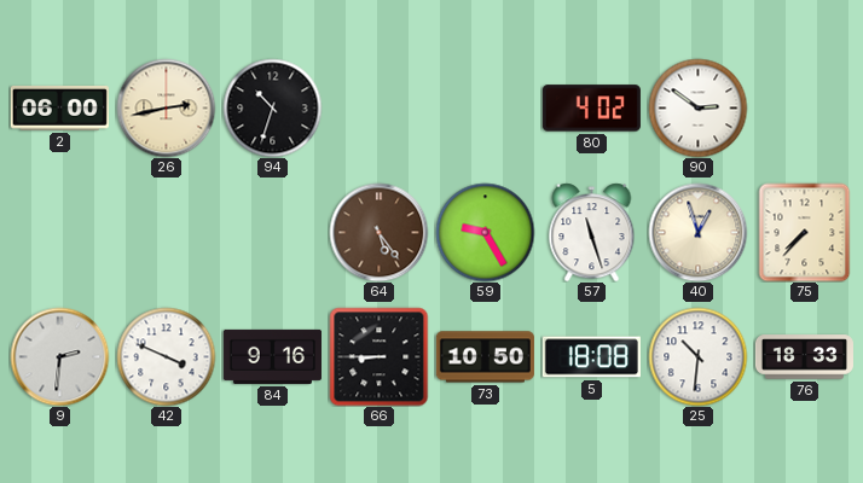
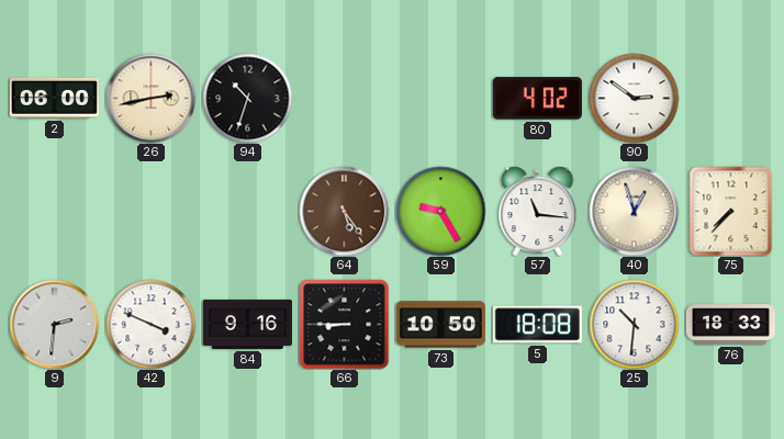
57: 11:27 -> 11:16 (538, 211)
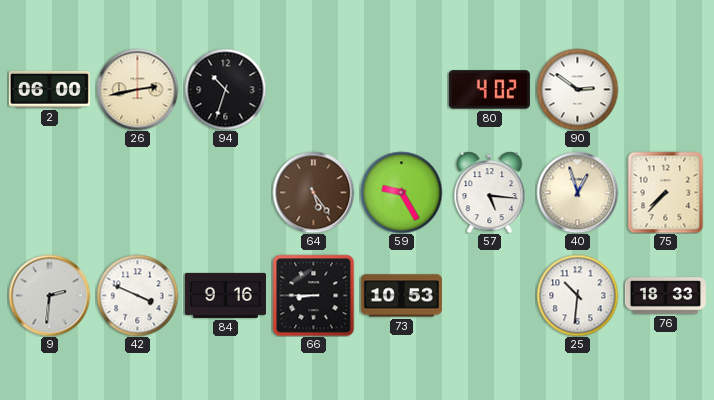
57: 11:16 -> 5:16 (490, 192)
73: 10:50 -> 10:53 (401, 296)
5: 18:08 -> none (537, 325)
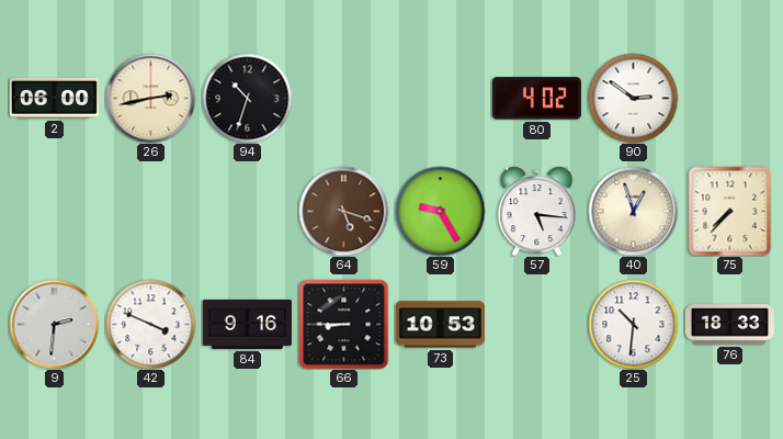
64: 5:24 -> 5:18 (343, 211)
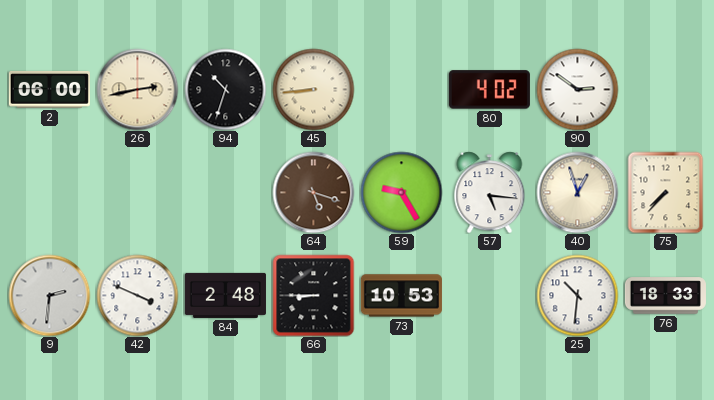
45: none -> 8:44 (313, 89)
84: 9:16 -> 2:48 (225, 295)
